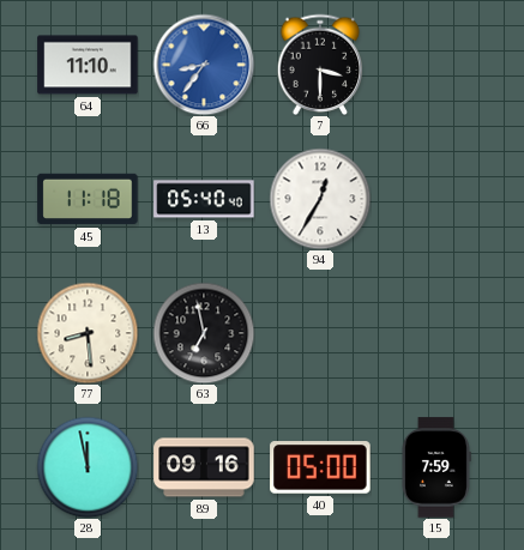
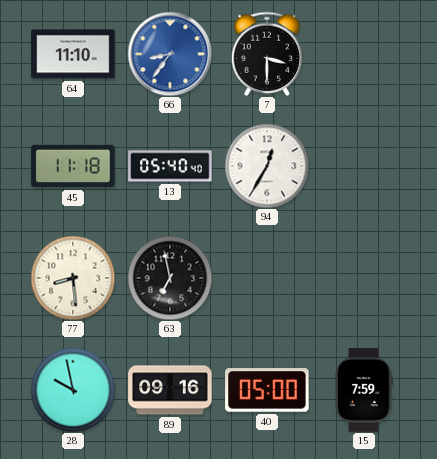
28: 11:58 -> 9:58 (73, 390)
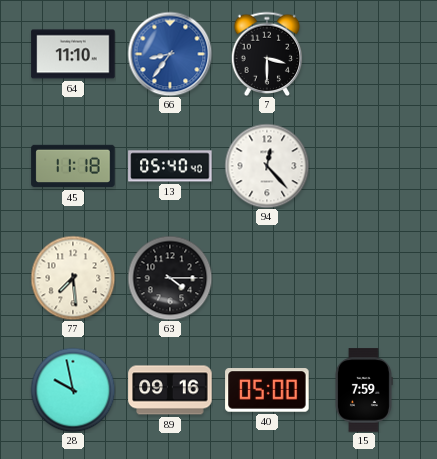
94: 12:35 -> 12:23 (267, 166)
77: 8:29 -> 7:29 (73, 278)
63: 6:58 -> 4:15 (170, 278)
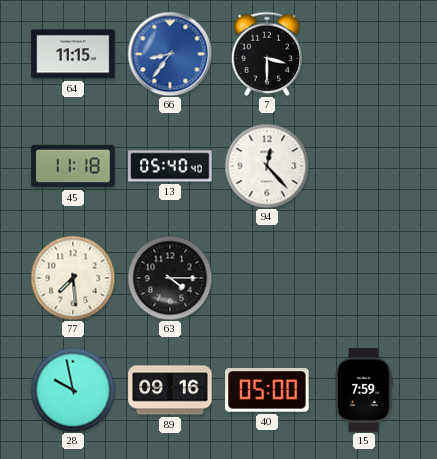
64: 11:10 -> 11:15 (73, 54)
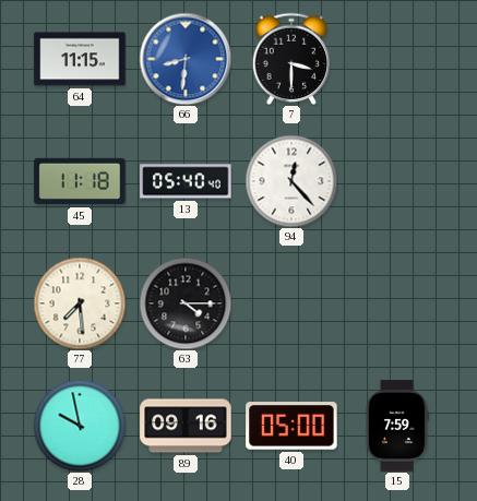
66: 8:36 -> 8:31 (186, 59)
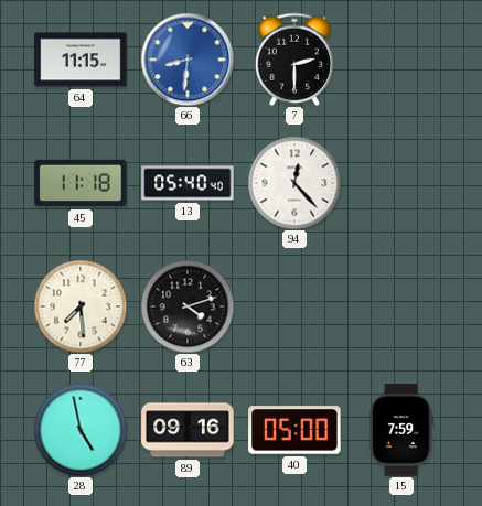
7: 3:30 -> 2:30 (294, 60)
63: 4:15 -> 4:12 (188, 306)
28: 9:58 -> 4:58 (81, 430)
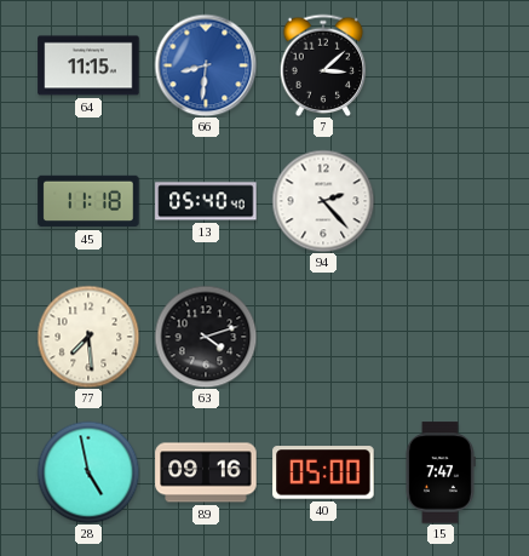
7: 2:30 -> 3:08 (323, 65)
94: 12:23 -> 2:23 (323, 201)
15: 7:59 -> 7:47 (439, 472)
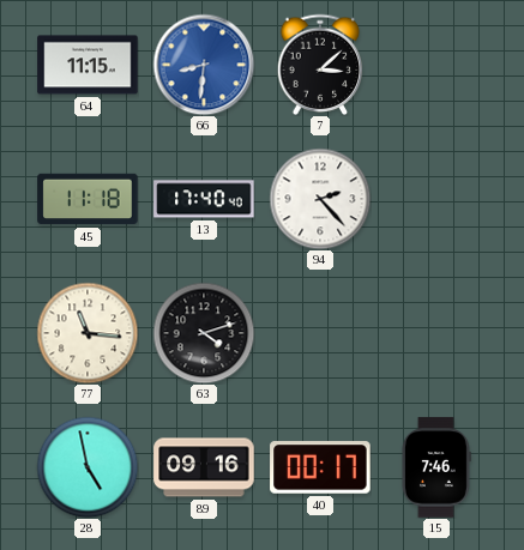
13: 05:40 -> 17:40 (204, 199)
77: 7:29 -> 11:16 (88, 333)
40: 05:00 -> 00:17 (320, 467)
15: 7:47 -> 7:46 (435, 467)
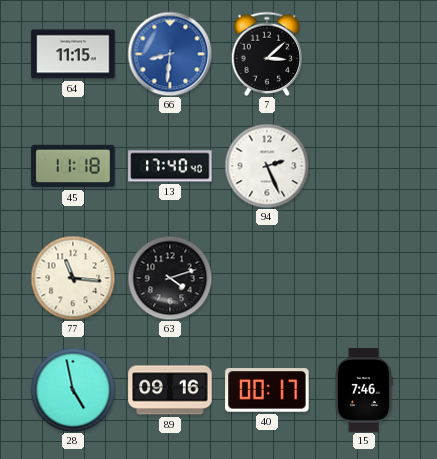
94: 2:23 -> 2:26 (267, 166)
